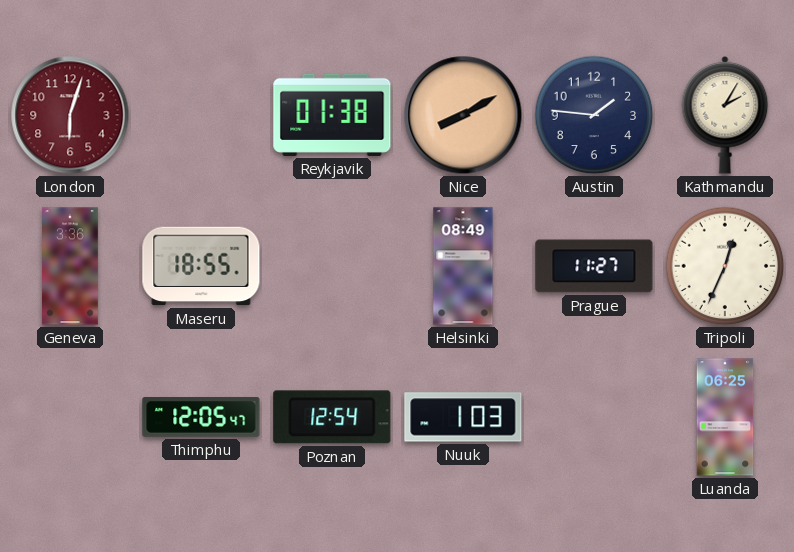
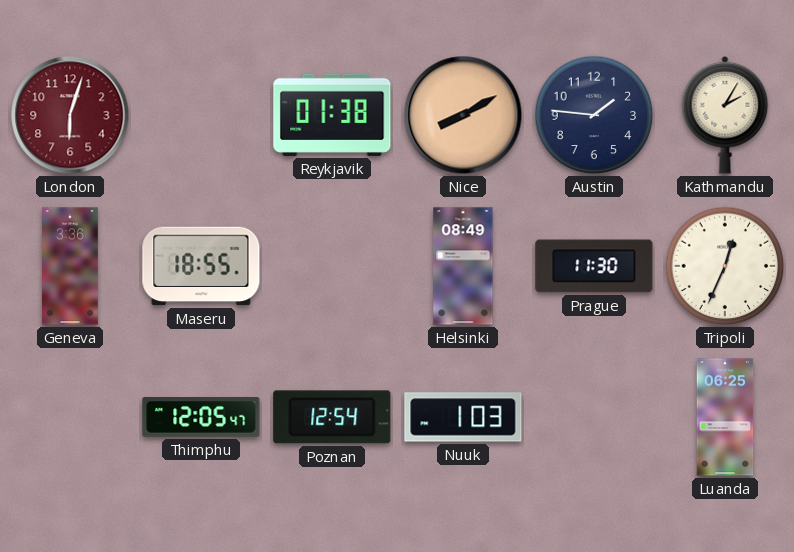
Prague: 11:27 -> 11:30 (594, 266)
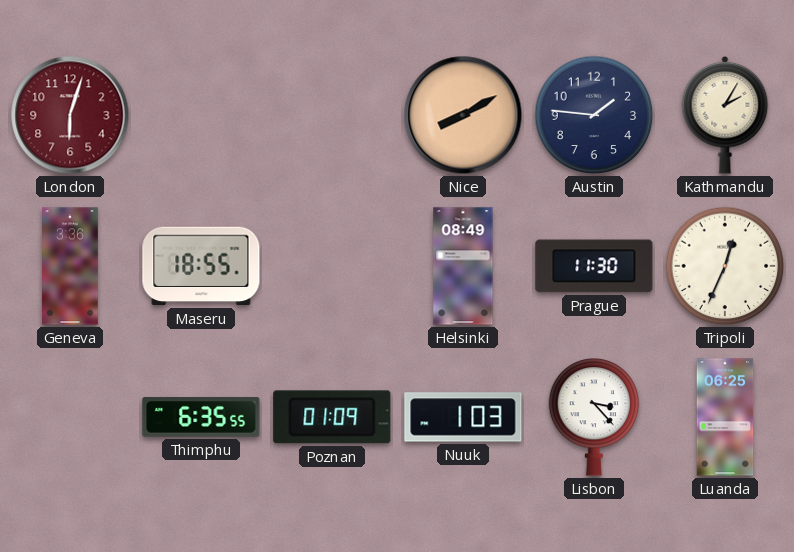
Reykjavik: 01:38 -> none (332, 115)
Thimphu: 12:05 -> 6:35 (201, 417)
Poznan: 12:54 -> 01:09 (332, 417)
Lisbon: none -> 3:23 (594, 417)
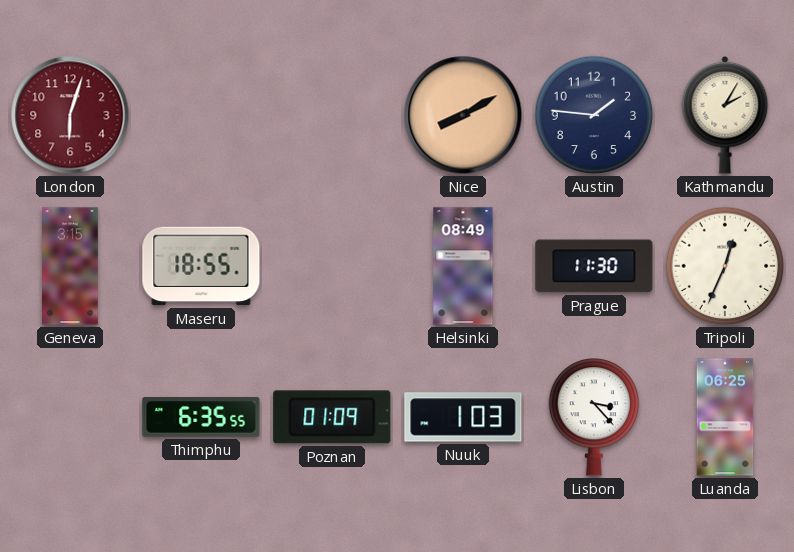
Geneva: 3:36 -> 3:15 (71, 266)
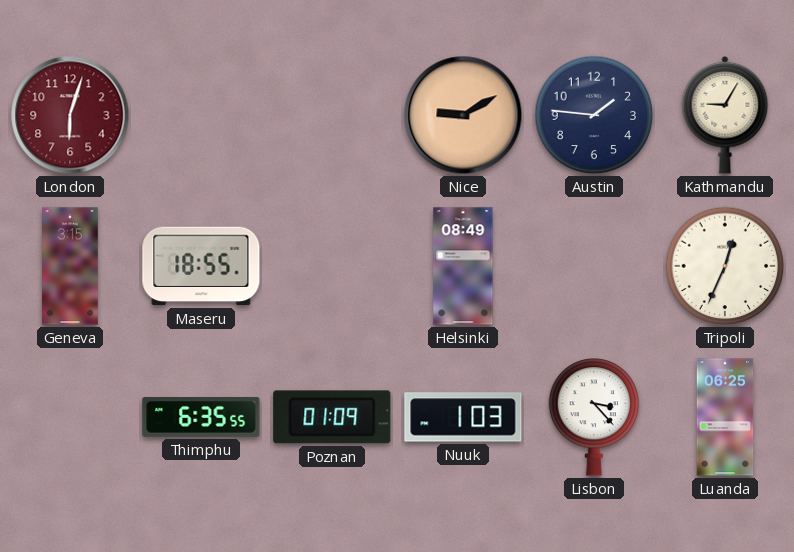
Nice: 8:10 -> 9:10 (463, 115)
Kathmandu: 2:05 -> 9:05 (725, 115)
Prague: 11:30 -> none (594, 266)
